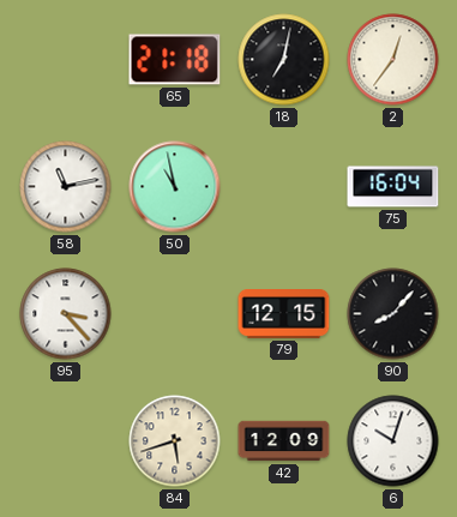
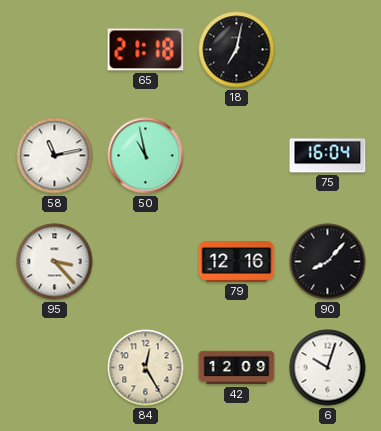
2: 12:36 -> none (393, 60)
79: 12:15 -> 12:16 (237, 262)
84: 5:42 -> 12:25 (146, 368)
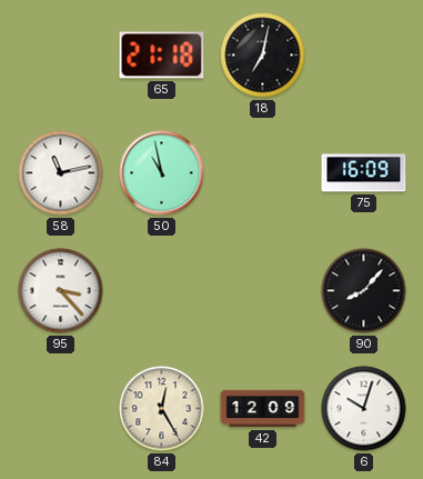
75: 16:04 -> 16:09 (364, 173)
79: 12:16 -> none (237, 262)
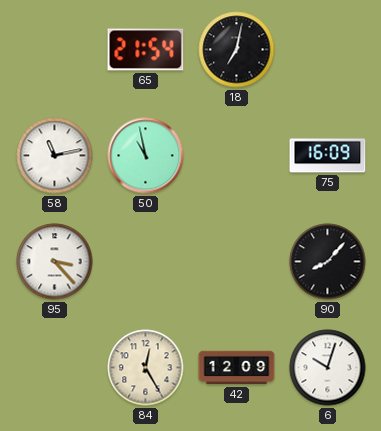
65: 21:18 -> 21:54 (146, 50)
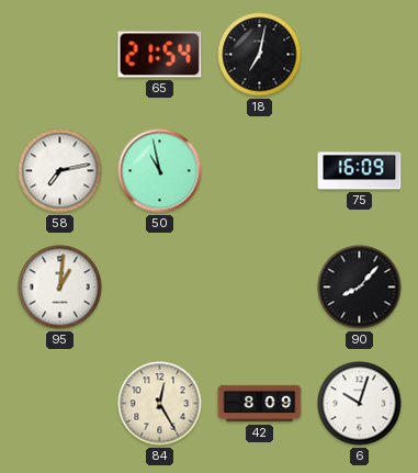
58: 11:13 -> 7:13 (60, 171)
95: 3:23 -> 1:01 (60, 288)
42: 12:09 -> 8:09 (260, 404)
